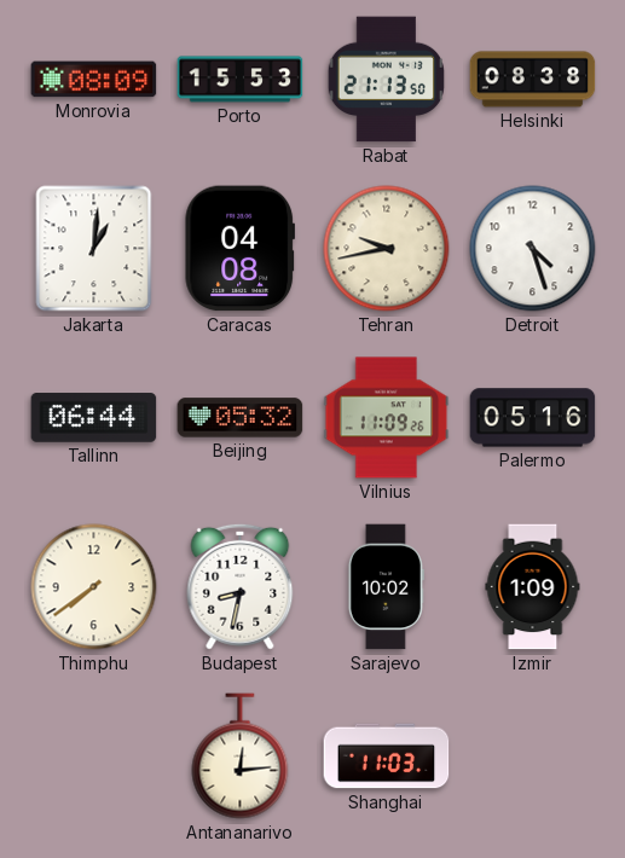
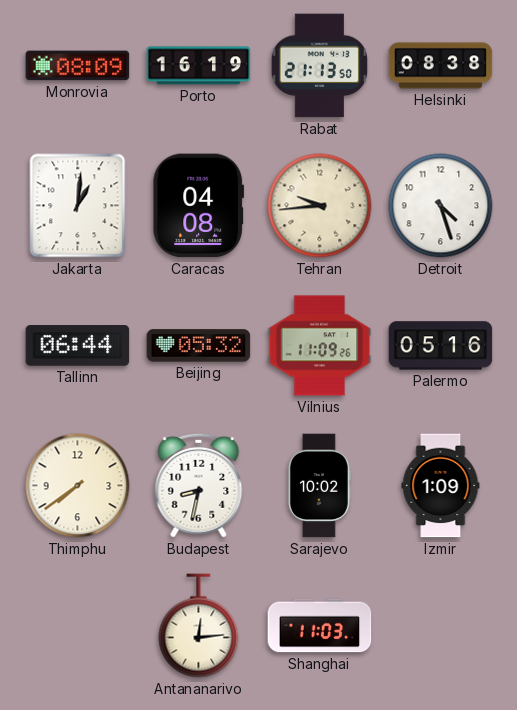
Porto: 15:53 -> 16:19 (199, 66)
Tehran: 9:43 -> 9:44 (320, 206)
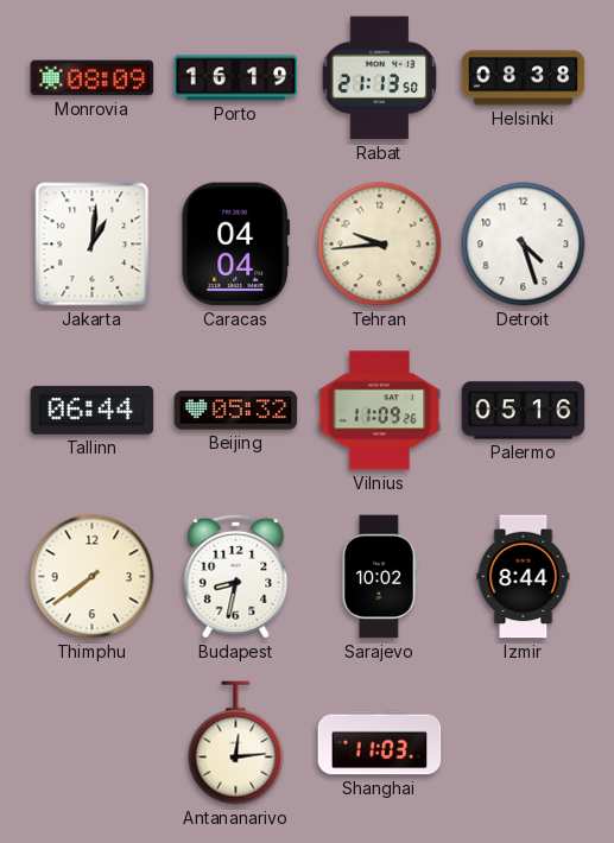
Caracas: 04:08 -> 04:04 (235, 245)
Izmir: 1:09 -> 8:44 (524, 577)
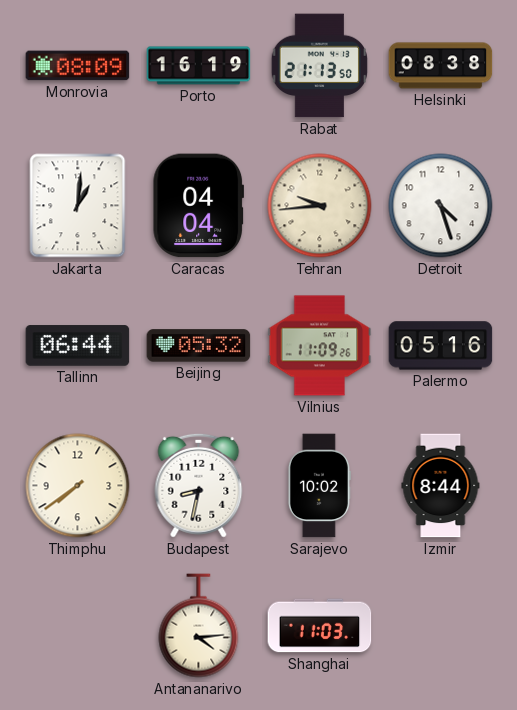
Antananarivo: 12:14 -> 4:14 (199, 626)
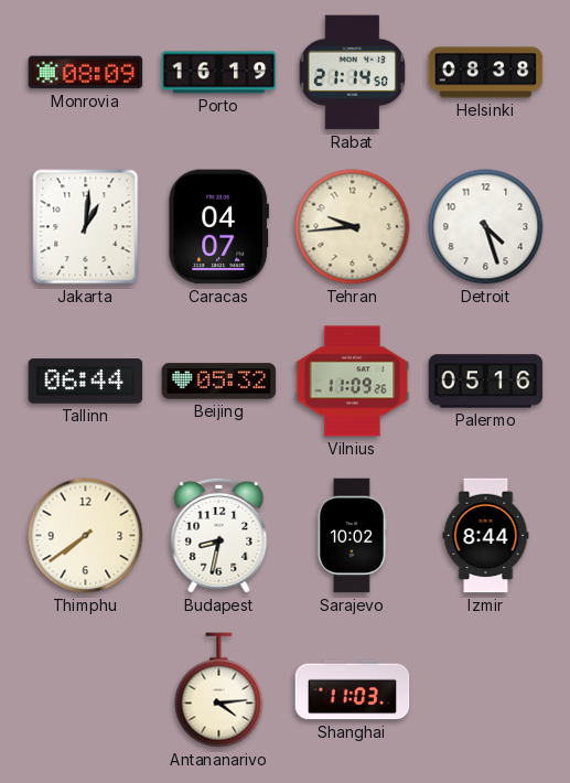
Rabat: 21:13 -> 21:14 (352, 73)
Caracas: 04:04 -> 04:07 (218, 227)
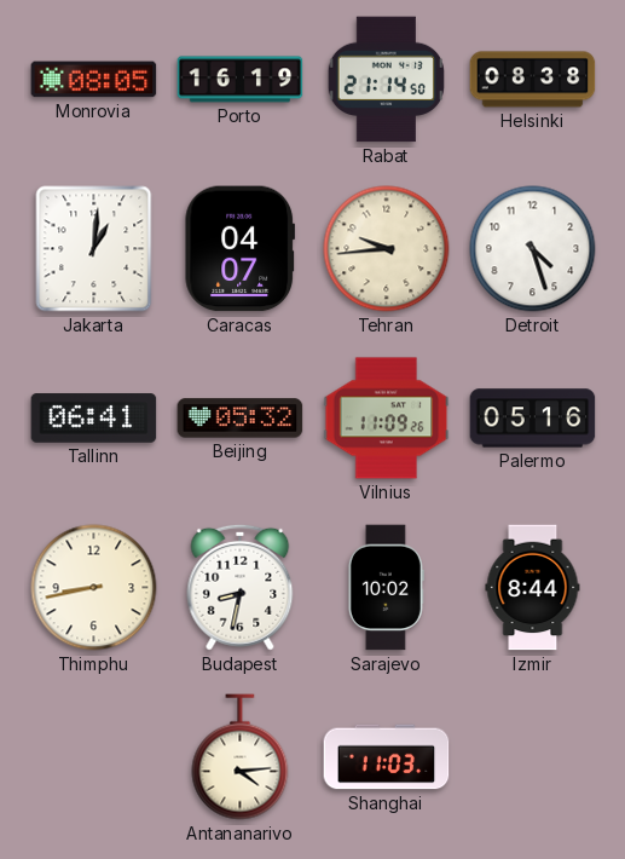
Monrovia: 08:09 -> 08:05 (94, 80)
Tallinn: 06:44 -> 06:41 (94, 419)
Thimphu: 7:39 -> 8:43 (94, 588)
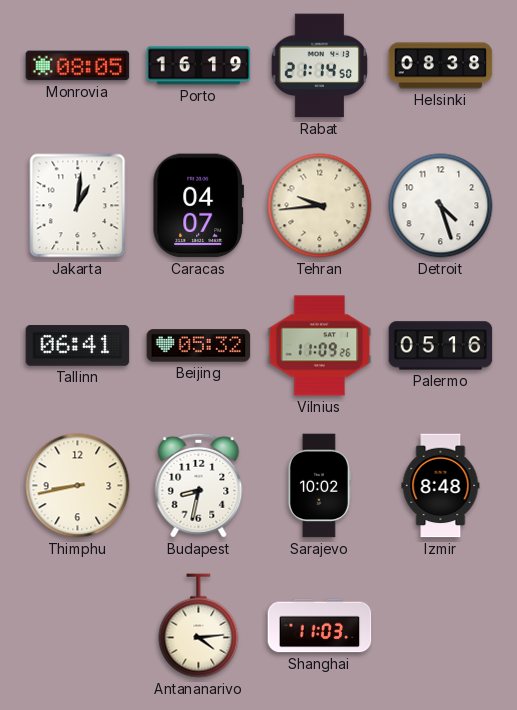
Izmir: 8:44 -> 8:48 (441, 486)
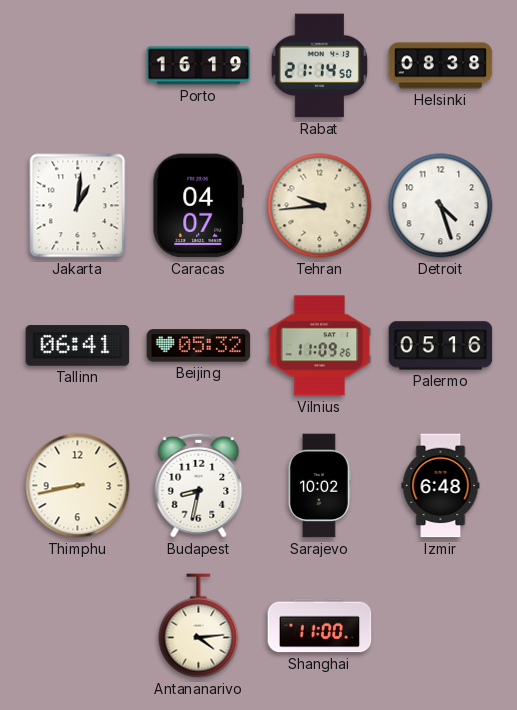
Monrovia: 08:05 -> none (78, 66)
Izmir: 8:48 -> 6:48 (441, 486)
Shanghai: 11:03 -> 11:00 (320, 626)
